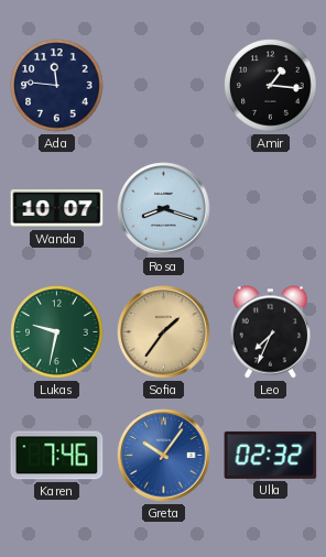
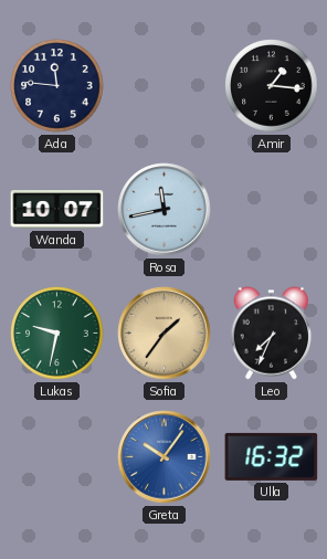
Rosa: 8:18 -> 11:43 (165, 210)
Karen: 7:46 -> none (57, 456)
Ulla: 02:32 -> 16:32 (272, 456)
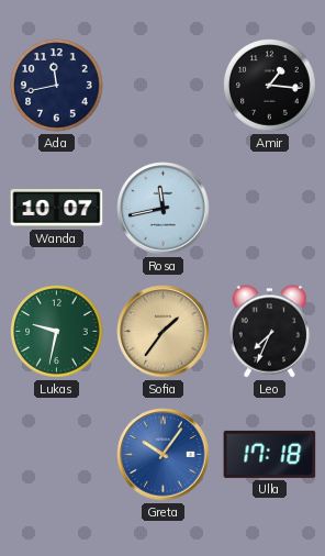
Ada: 11:46 -> 11:43 (57, 86)
Ulla: 16:32 -> 17:18 (270, 454)
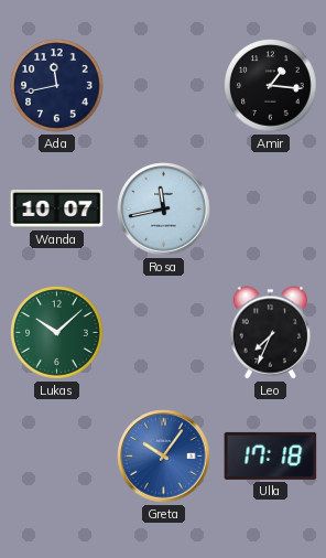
Lukas: 9:32 -> 10:08 (57, 333)
Sofia: 1:36 -> none (164, 332)
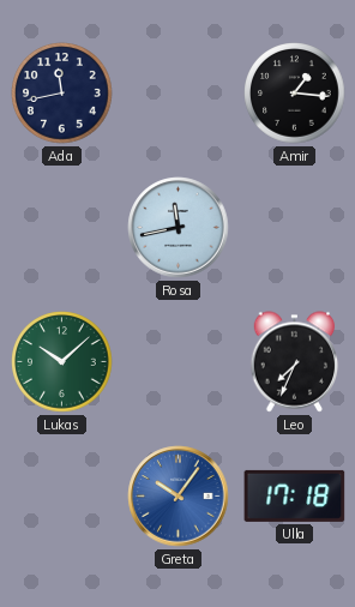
Wanda: 10:07 -> none (57, 210)
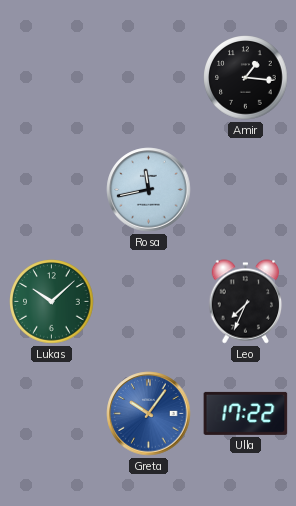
Ada: 11:43 -> none (62, 94)
Ulla: 17:18 -> 17:22 (246, 413)
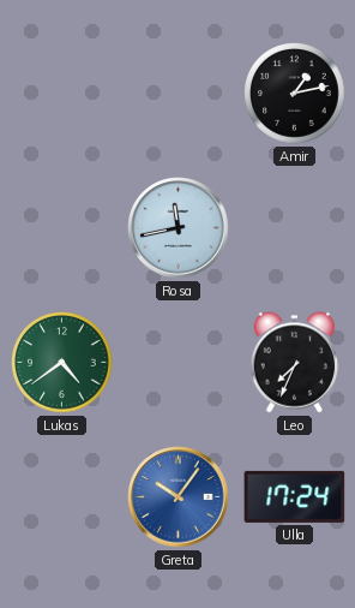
Amir: 1:16 -> 1:13 (295, 94)
Lukas: 10:08 -> 4:39 (62, 363)
Ulla: 17:22 -> 17:24 (295, 496)
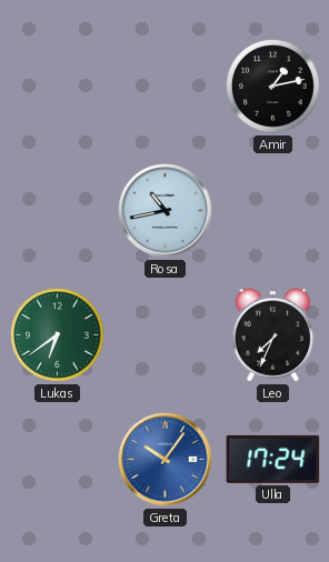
Rosa: 11:43 -> 10:43 (166, 211)
Lukas: 4:39 -> 6:39 (58, 335)
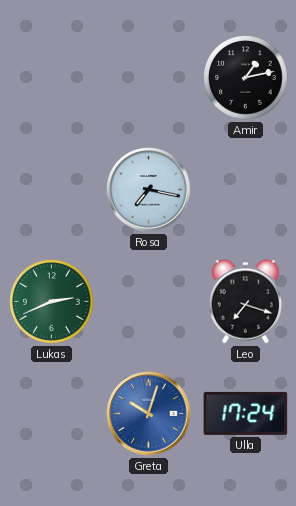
Rosa: 10:43 -> 7:17 (149, 190)
Lukas: 6:39 -> 2:41 (52, 302)
Leo: 7:34 -> 7:18 (246, 302)
Greta: 10:06 -> 10:03 (149, 414)
